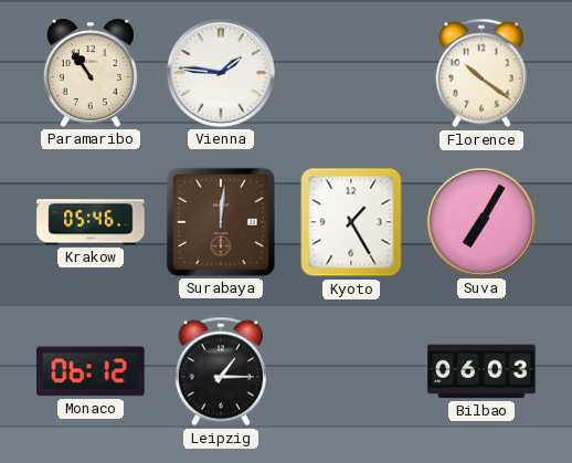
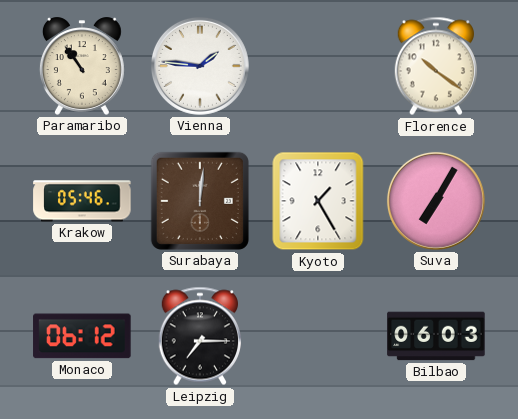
Leipzig: 1:15 -> 7:15 (200, 336)
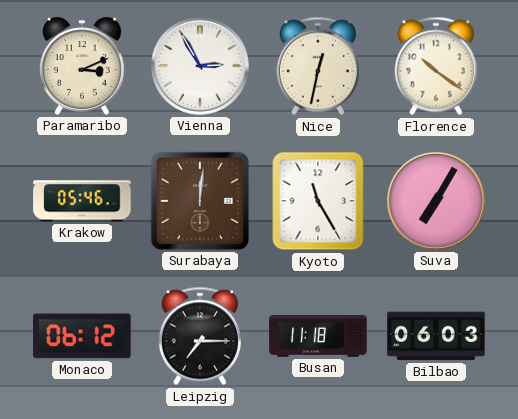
Paramaribo: 10:54 -> 3:11 (82, 66)
Vienna: 1:46 -> 2:55 (200, 66)
Nice: none -> 12:32 (318, 66)
Kyoto: 1:25 -> 11:25 (318, 201)
Busan: none -> 11:18 (318, 337)
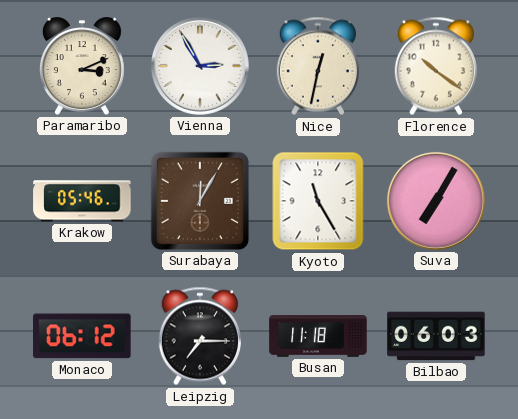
Surabaya: 12:01 -> 12:05 (200, 201)
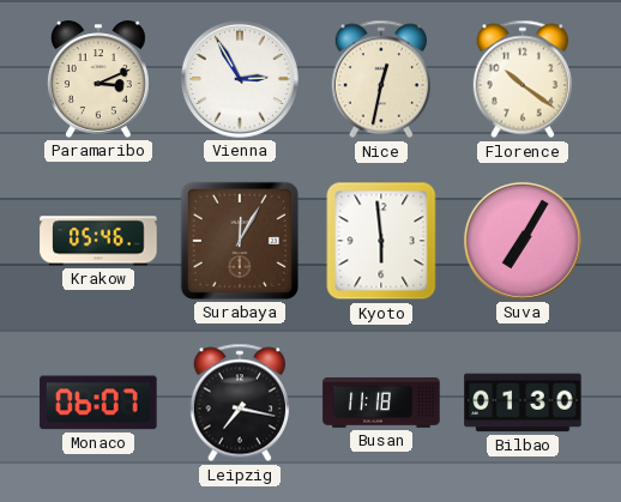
Kyoto: 11:25 -> 5:59 (381, 241)
Monaco: 06:12 -> 06:07 (98, 403)
Leipzig: 7:15 -> 7:17 (240, 403)
Bilbao: 06:03 -> 01:30 (523, 403)
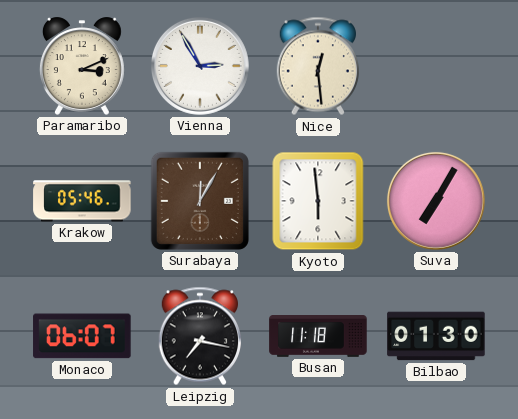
Nice: 12:32 -> 12:29 (318, 66)
Florence: 10:21 -> none (523, 79)
